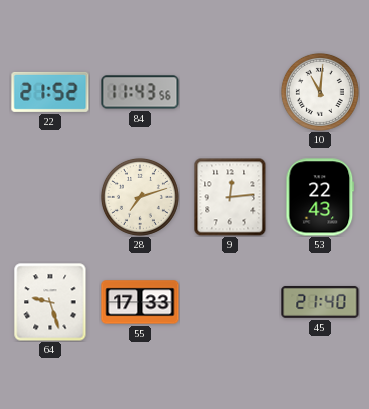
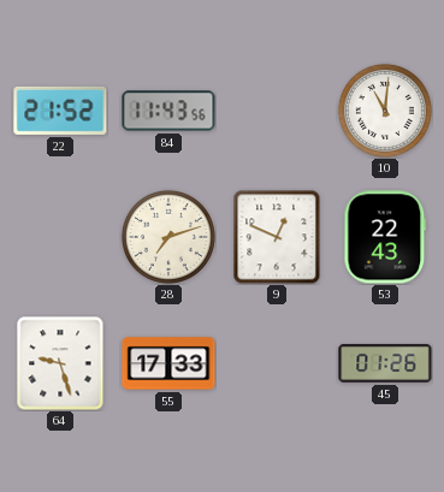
9: 12:14 -> 12:49 (277, 237)
45: 21:40 -> 01:26 (385, 363)
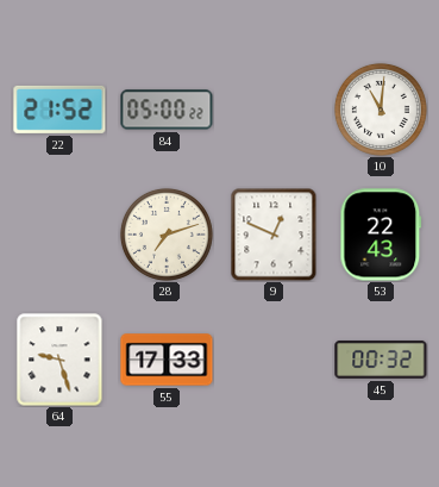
84: 11:43 -> 05:00 (167, 110)
45: 01:26 -> 00:32 (381, 360)
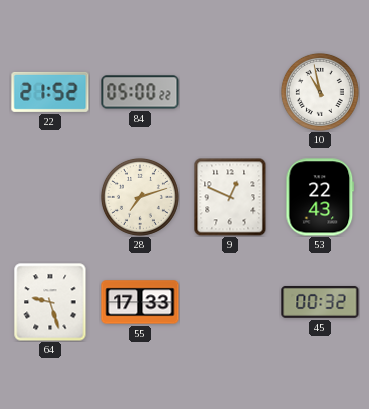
10: 11:01 -> 10:58 (320, 92)
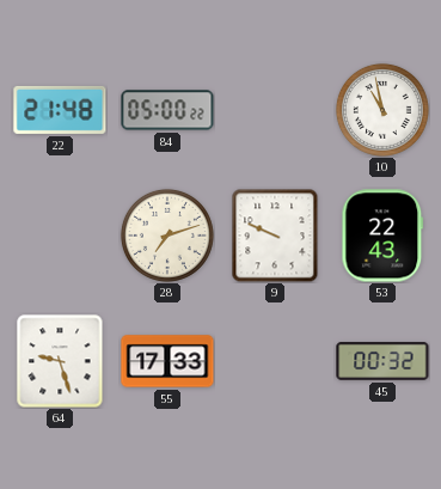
22: 21:52 -> 21:48 (60, 110)
9: 12:49 -> 9:49 (275, 236)
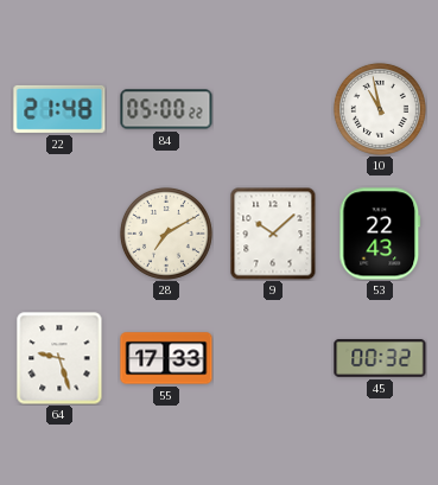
28: 7:12 -> 7:10 (166, 234)
9: 9:49 -> 10:08 (273, 234)
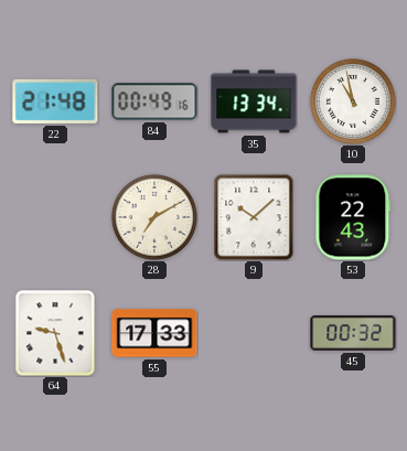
84: 05:00 -> 00:49 (154, 101)
35: none -> 13:34 (254, 101)
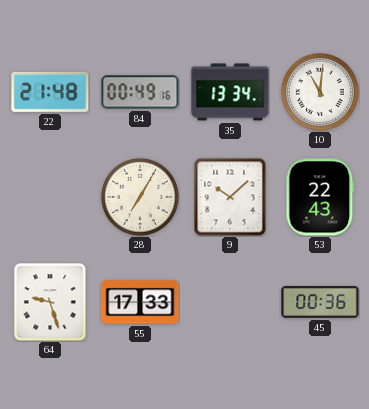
10: 10:58 -> 11:01 (320, 92)
28: 7:10 -> 7:05 (140, 197)
45: 00:32 -> 00:36 (320, 302)
